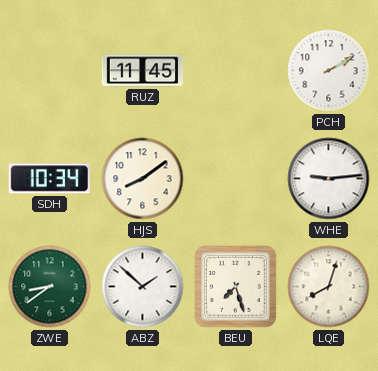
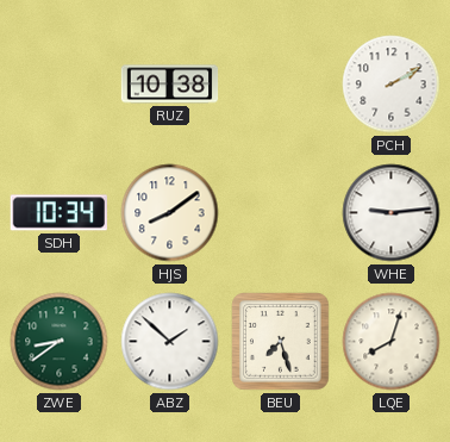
RUZ: 11:45 -> 10:38 (170, 85)
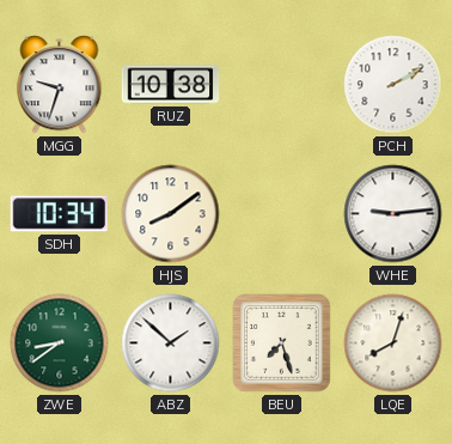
MGG: none -> 9:33 (60, 85)
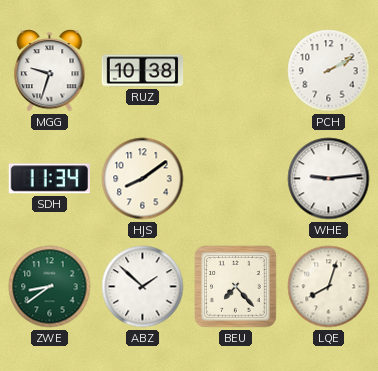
SDH: 10:34 -> 11:34 (49, 179)
BEU: 7:27 -> 7:23 (236, 287)
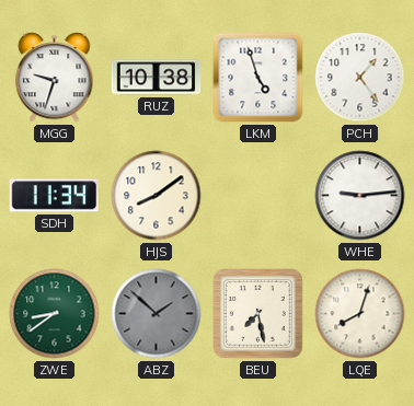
LKM: none -> 4:57 (258, 78)
PCH: 2:10 -> 1:24 (360, 78)
ABZ dial: white -> grey (157, 314)
BEU: 7:23 -> 7:28 (258, 314)
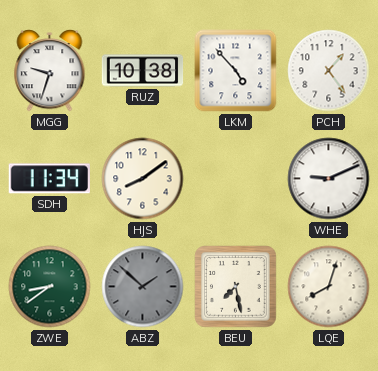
LKM: 4:57 -> 4:53 (236, 71)
WHE: 9:14 -> 9:11 (329, 179)
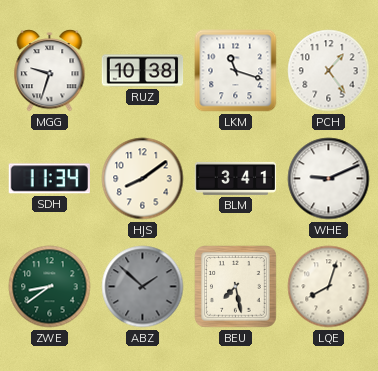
LKM: 4:53 -> 11:18 (236, 71)
BLM: none -> 3:41 (236, 178)
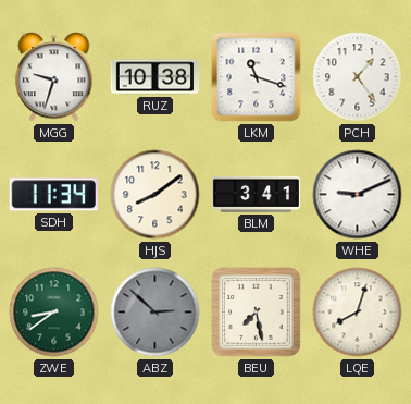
ABZ: 1:52 -> 2:52 (155, 313)
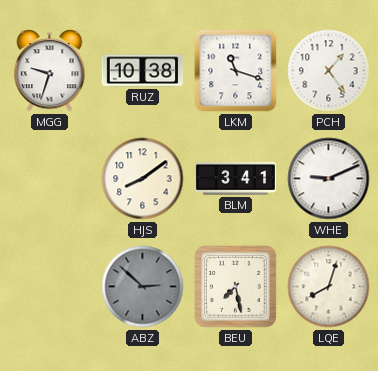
SDH: 11:34 -> none (53, 195)
ZWE: 8:39 -> none (54, 313)
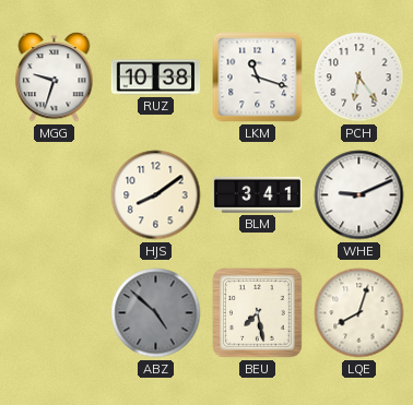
PCH: 1:24 -> 6:24 (359, 78)
ABZ: 2:52 -> 4:52 (156, 313)
